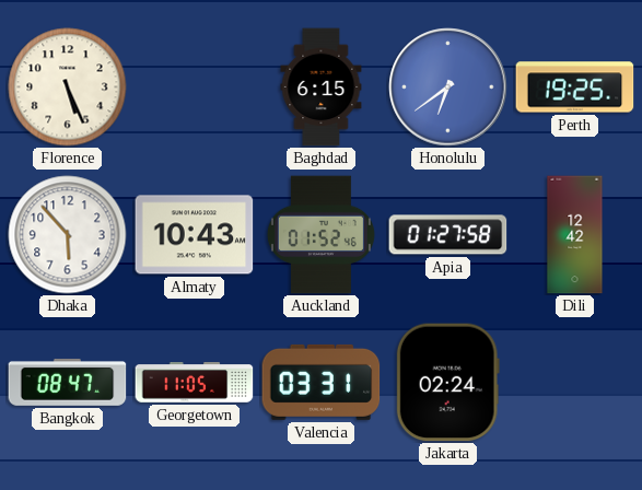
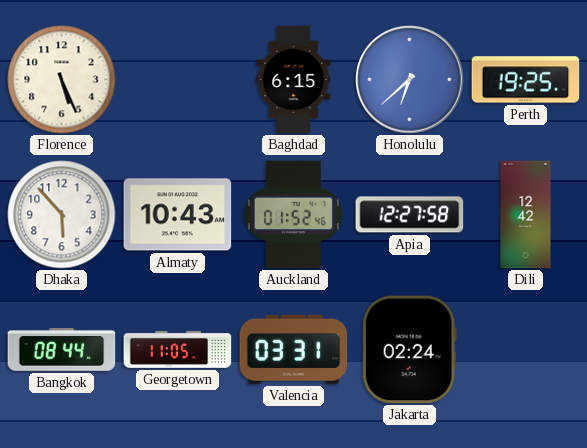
Honolulu: 6:39 -> 6:38 (410, 80)
Apia: 01:27 -> 12:27 (410, 215)
Bangkok: 08:47 -> 08:44 (62, 350)
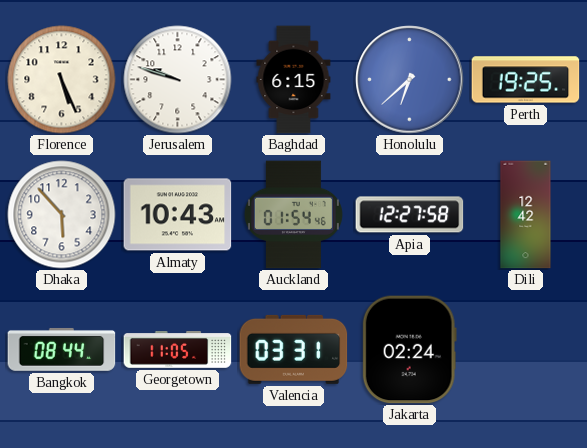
Jerusalem: none -> 9:48 (178, 80)
Auckland: 01:52 -> 01:54 (293, 215)
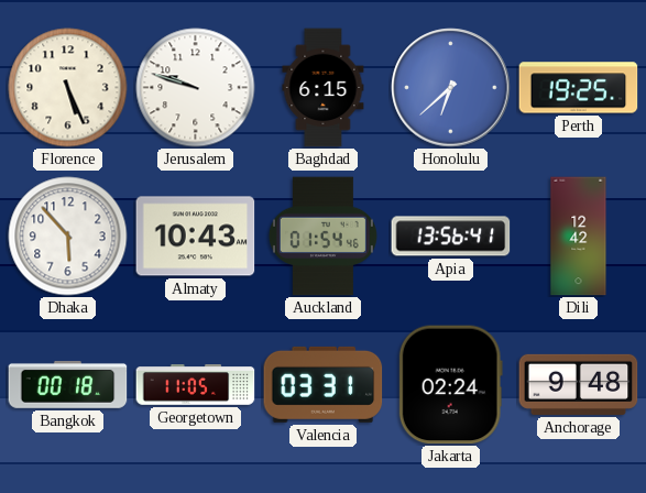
Apia: 12:27 -> 13:56 (451, 237)
Bangkok: 08:44 -> 00:18 (68, 385)
Anchorage: none -> 9:48 (579, 384)
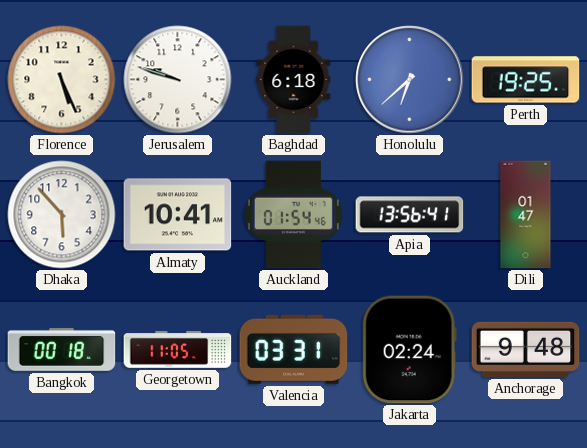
Baghdad: 6:15 -> 6:18 (294, 80)
Almaty: 10:43 -> 10:41 (178, 215)
Dili: 12:42 -> 01:47 (526, 215)
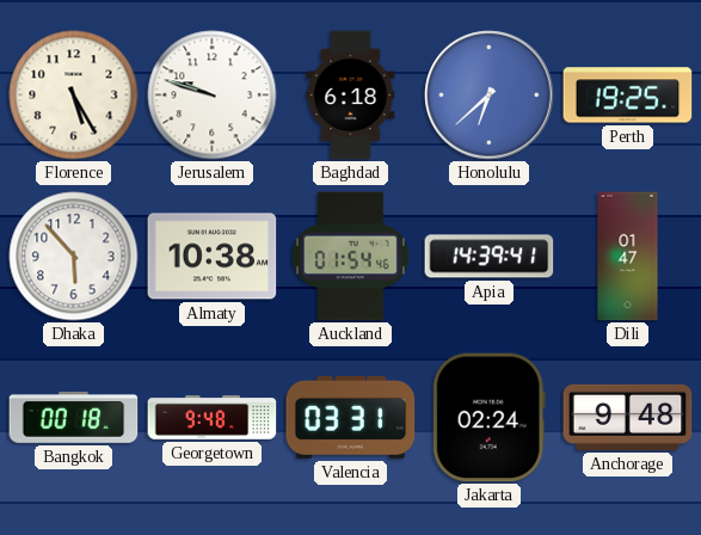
Florence: 5:26 -> 5:25 (74, 96)
Almaty: 10:41 -> 10:38 (213, 257)
Apia: 13:56 -> 14:39 (490, 257)
Georgetown: 11:05 -> 9:48 (213, 418)
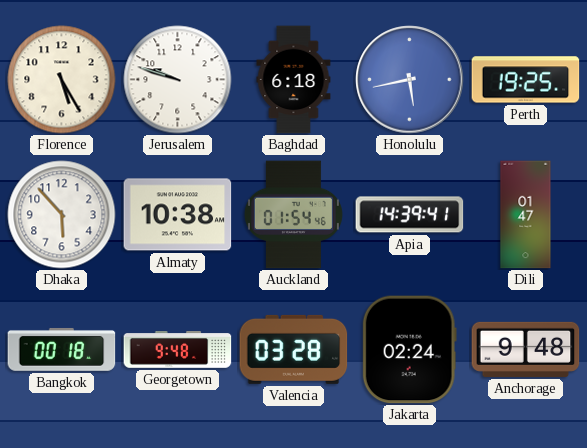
Honolulu: 6:38 -> 5:43 (410, 80)
Valencia: 03:31 -> 03:28 (294, 349)
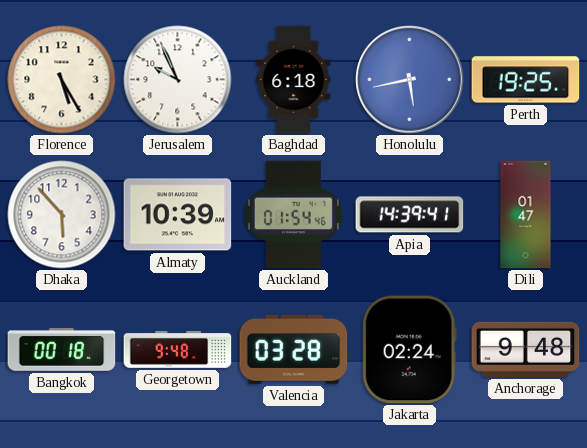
Jerusalem: 9:48 -> 9:56 (178, 80)
Almaty: 10:38 -> 10:39 (178, 215)
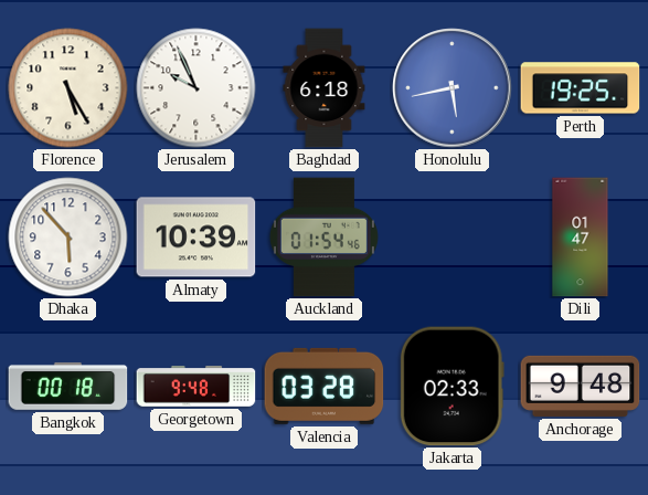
Apia: 14:39 -> none (410, 215)
Jakarta: 02:24 -> 02:33 (452, 387)
